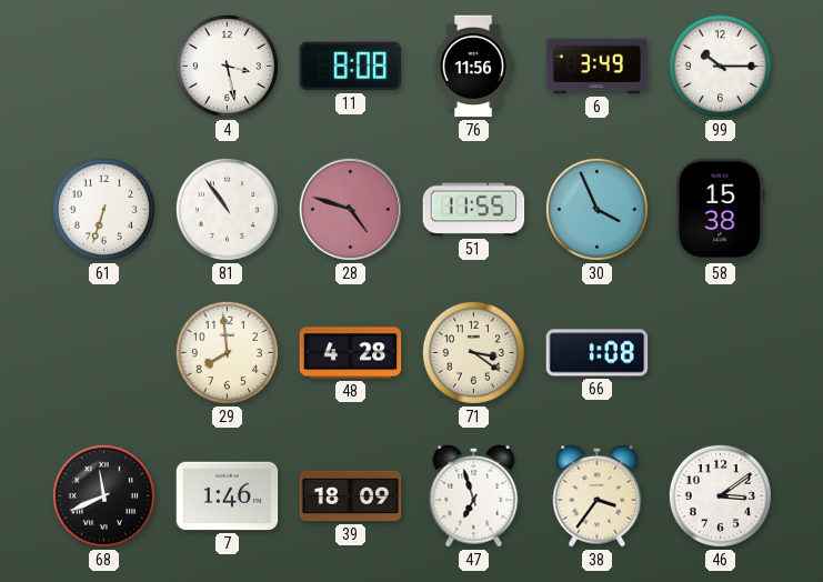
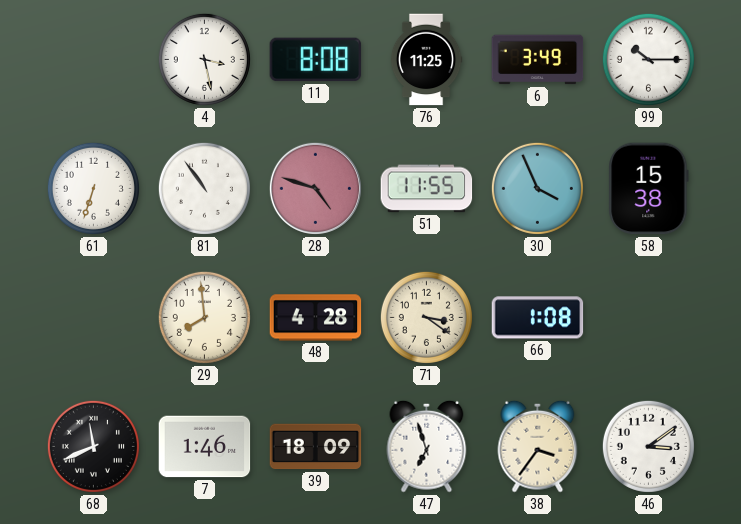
76: 11:56 -> 11:25 (426, 60)
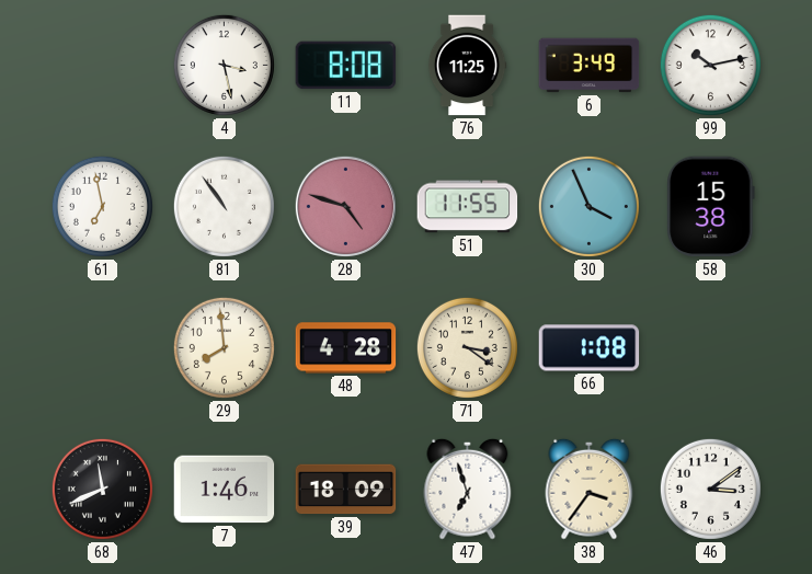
99: 10:15 -> 10:13 (710, 65)
61: 6:33 -> 6:58 (102, 206)
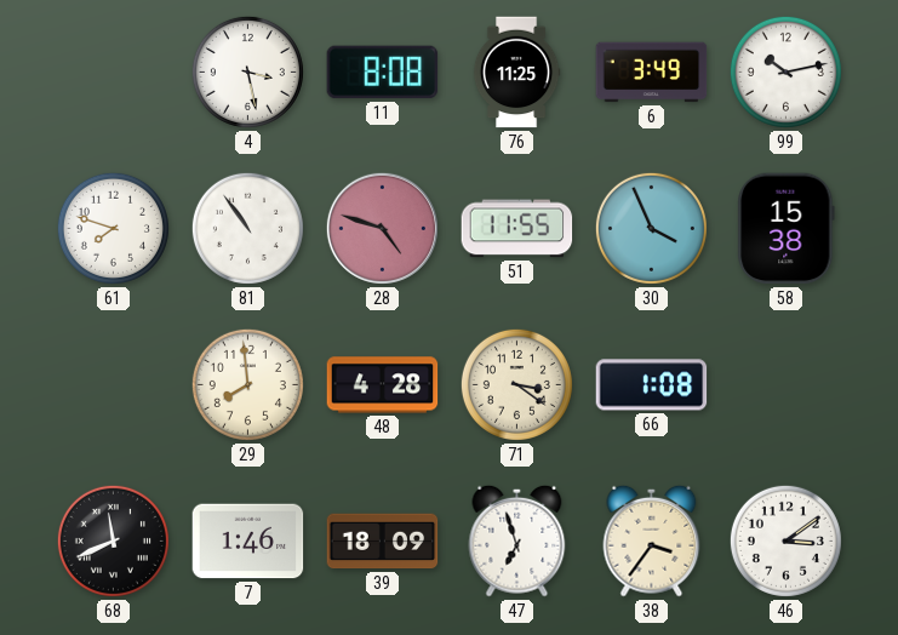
61: 6:58 -> 7:48 (113, 228)
